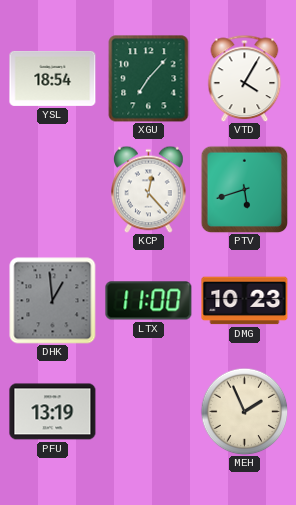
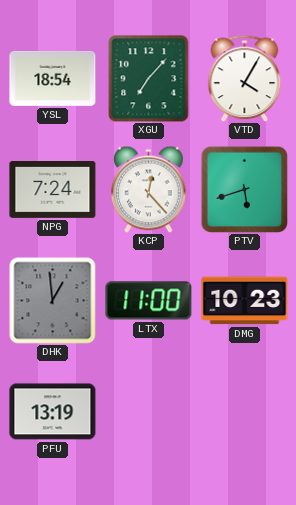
NPG: none -> 7:24 (53, 190)
MEH: 1:56 -> none (244, 411)
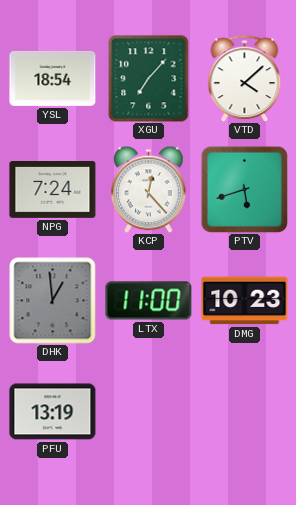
VTD: 4:05 -> 4:08 (245, 78)
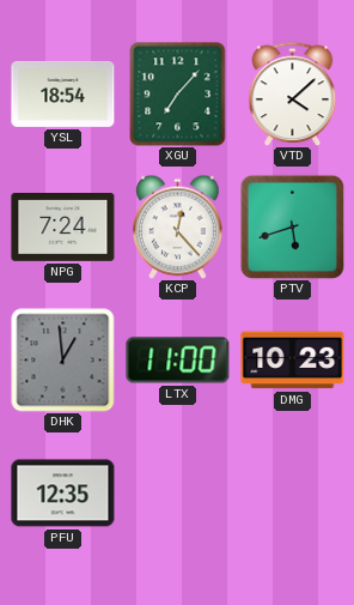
PFU: 13:19 -> 12:35 (63, 494)
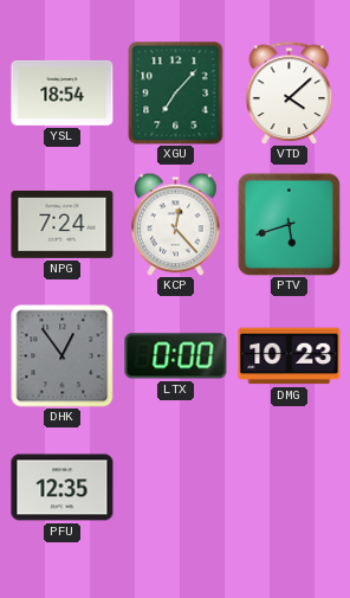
DHK: 12:59 -> 12:54 (63, 356)
LTX: 11:00 -> 0:00 (176, 356)
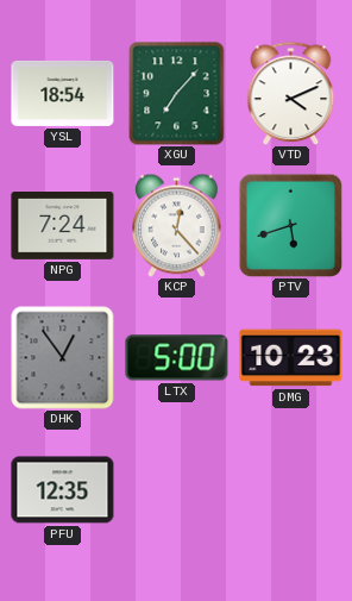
VTD: 4:08 -> 4:11 (291, 93)
LTX: 0:00 -> 5:00 (177, 358)
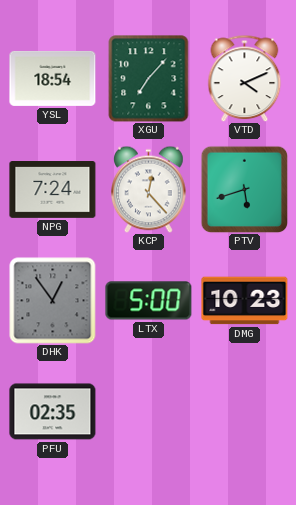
PFU: 12:35 -> 02:35 (53, 412)
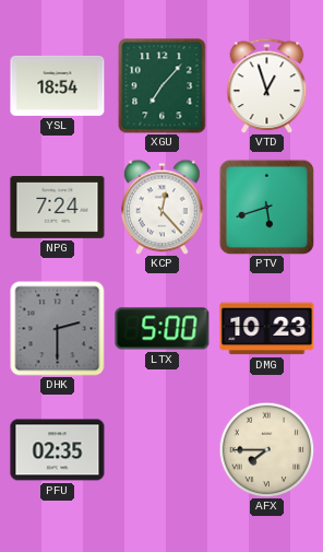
VTD: 4:11 -> 12:57 (267, 85)
DHK: 12:54 -> 2:30 (58, 329)
AFX: none -> 7:45 (266, 449)
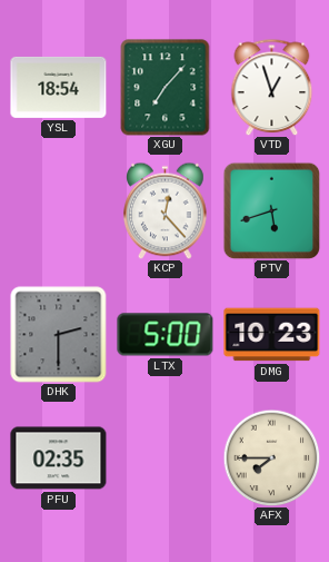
NPG: 7:24 -> none (58, 208)
